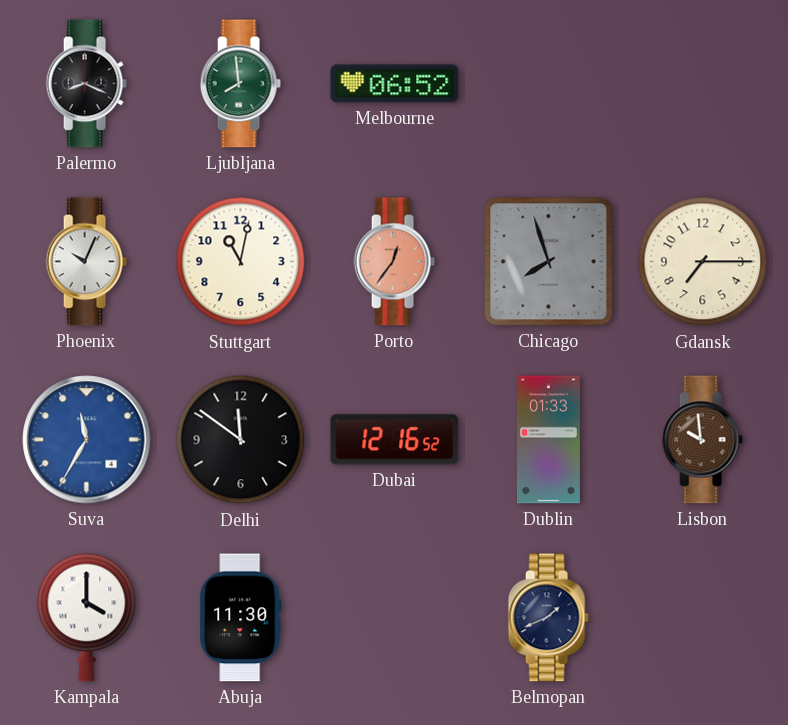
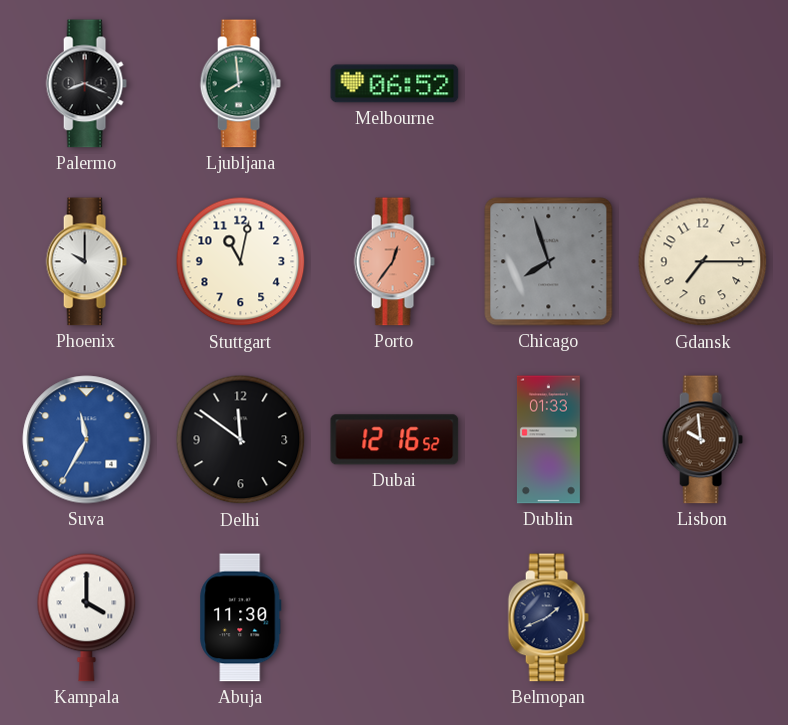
Phoenix: 10:04 -> 10:00 (86, 262)
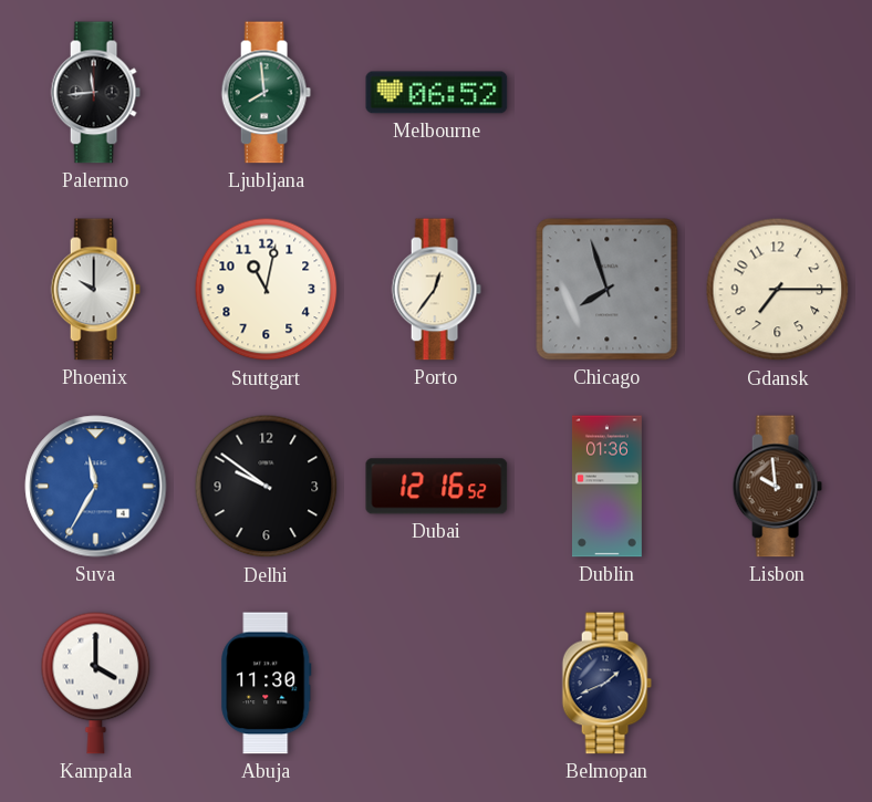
Palermo: 8:19 -> 11:44 (95, 93)
Porto dial: salmon -> cream (436, 290)
Delhi: 11:51 -> 9:51 (267, 487)
Dublin: 01:33 -> 01:36 (606, 487)
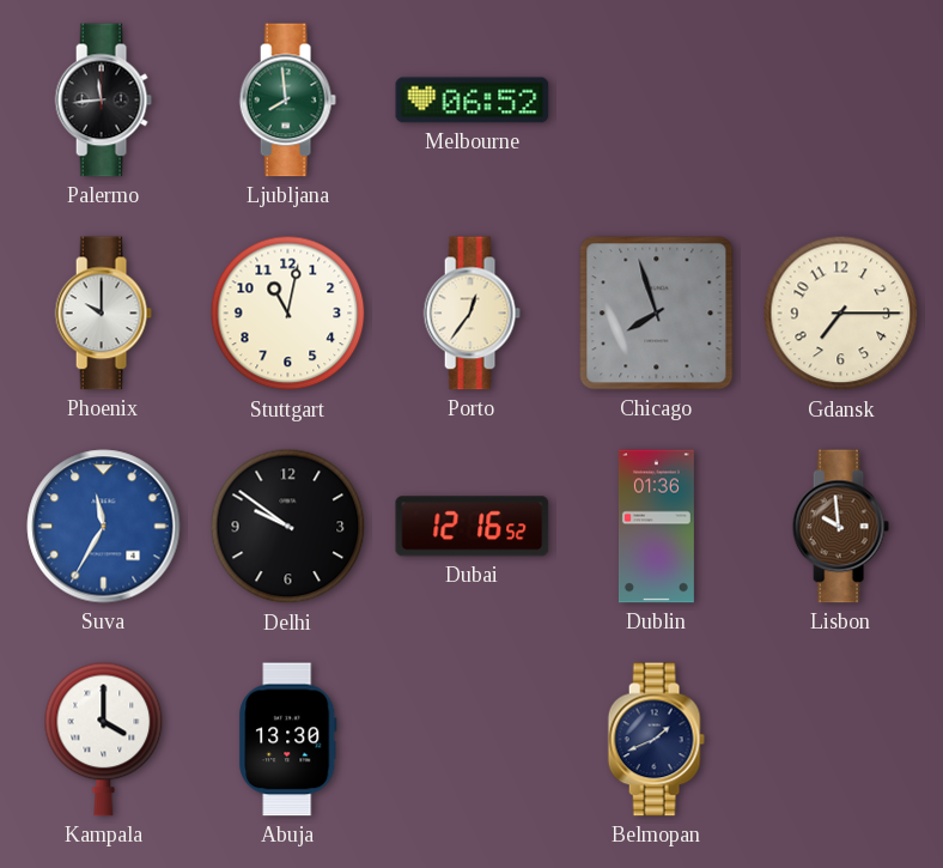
Abuja: 11:30 -> 13:30 (288, 740)
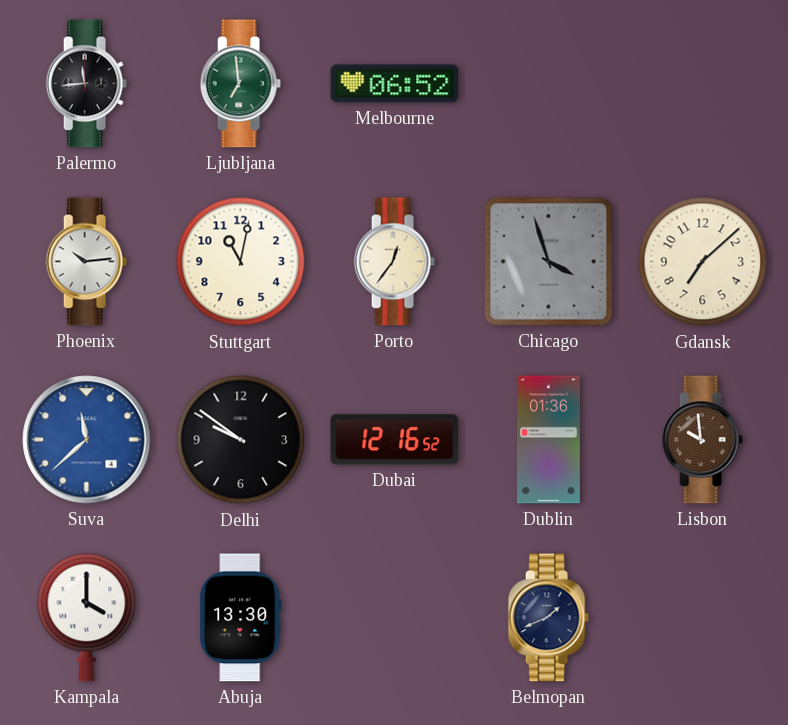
Ljubljana: 7:59 -> 6:59 (240, 84)
Phoenix: 10:00 -> 10:14 (86, 262)
Chicago: 7:57 -> 3:57 (549, 262)
Gdansk: 7:15 -> 7:08 (703, 262)
Suva: 11:35 -> 11:38 (87, 440)
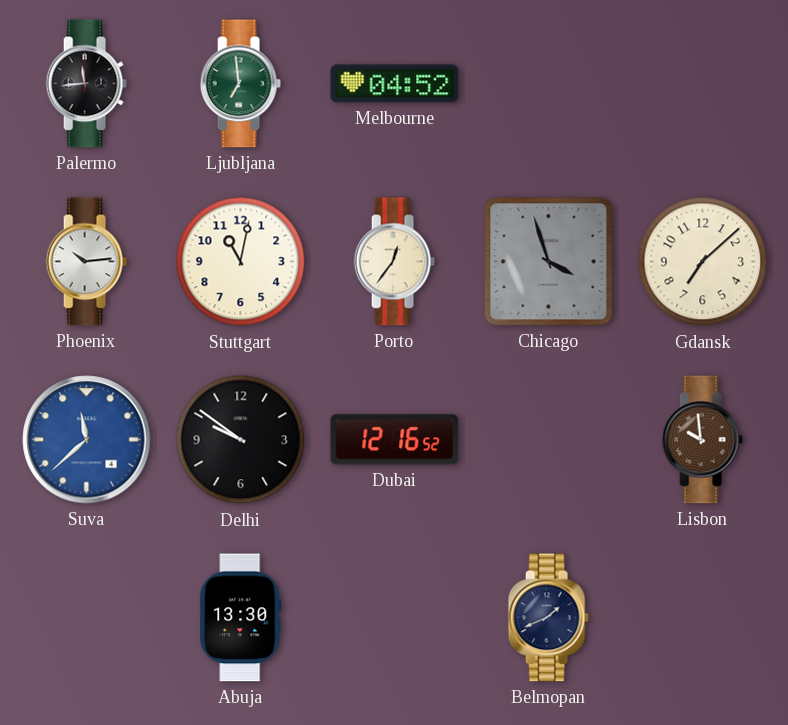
Melbourne: 06:52 -> 04:52 (395, 84)
Dublin: 01:36 -> none (548, 440)
Kampala: 4:00 -> none (87, 617)
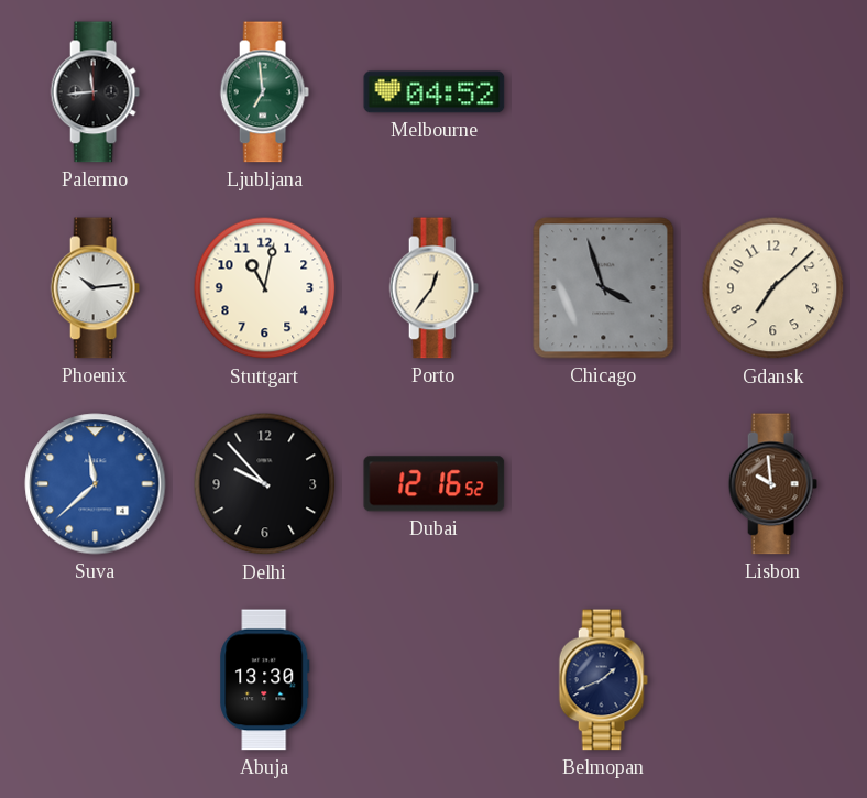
Delhi: 9:51 -> 9:53 (265, 484)
